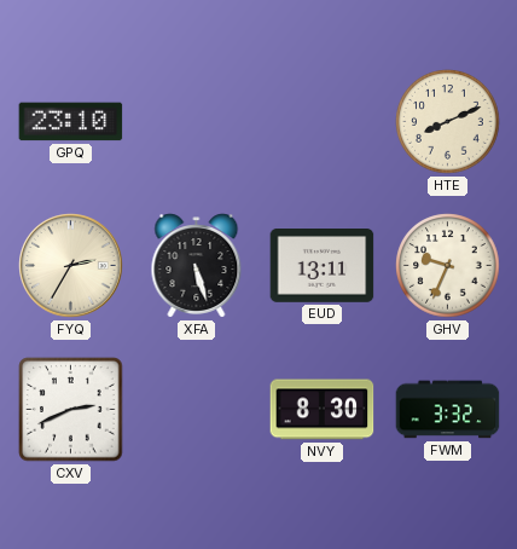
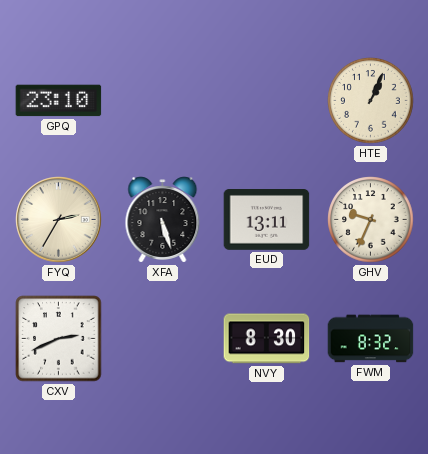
HTE: 8:11 -> 1:04 (371, 101)
FWM: 3:32 -> 8:32 (371, 339)
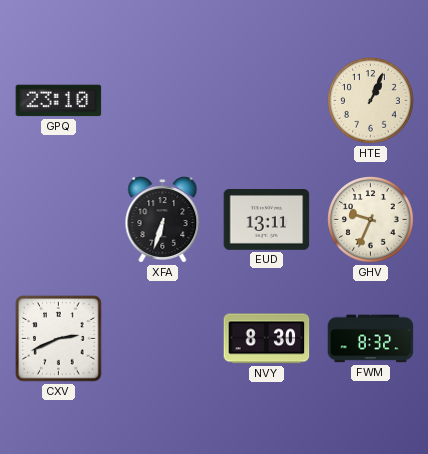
FYQ: 2:35 -> none (59, 220)
XFA: 5:27 -> 6:33 (163, 220)
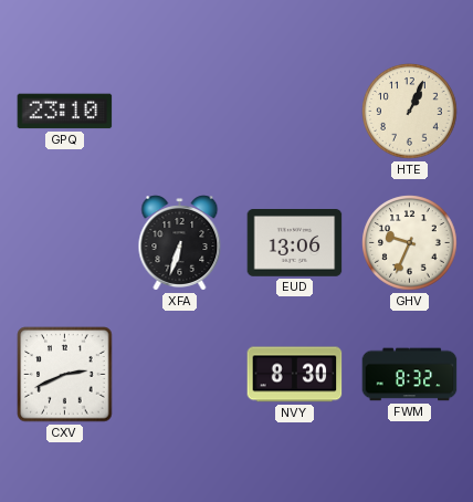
EUD: 13:11 -> 13:06 (295, 243)
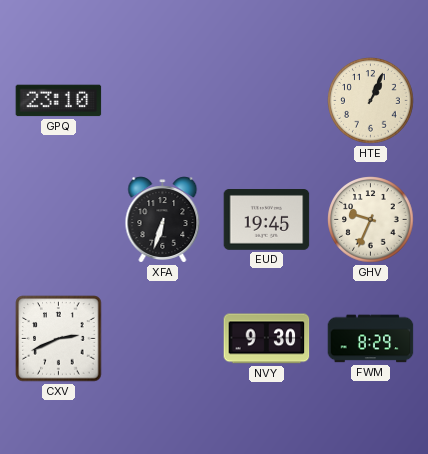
EUD: 13:06 -> 19:45 (267, 220)
NVY: 8:30 -> 9:30 (267, 339)
FWM: 8:32 -> 8:29 (371, 339)
